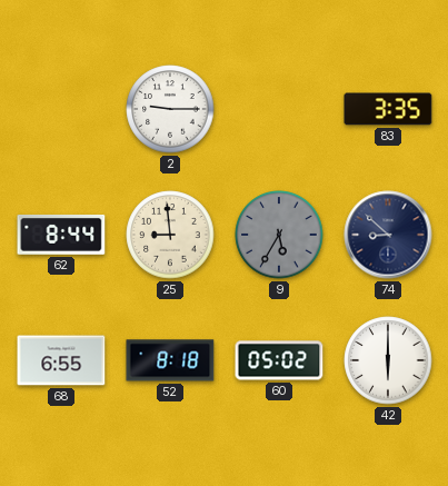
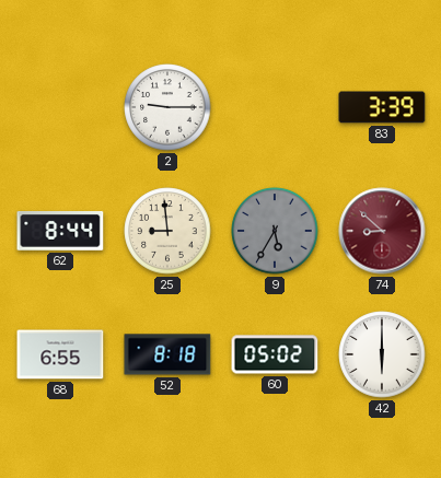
83: 3:35 -> 3:39 (382, 107)
74 dial: navy -> burgundy (382, 231)
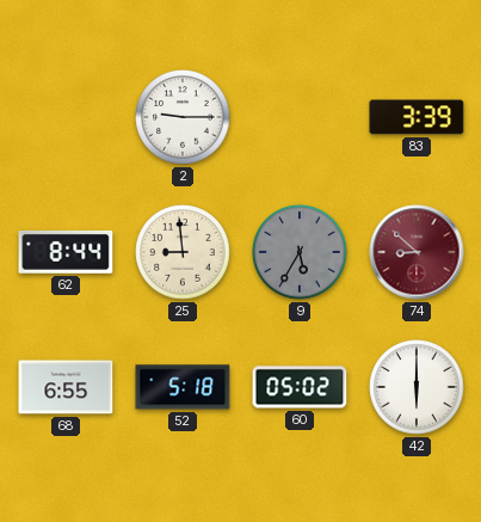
52: 8:18 -> 5:18 (183, 387)
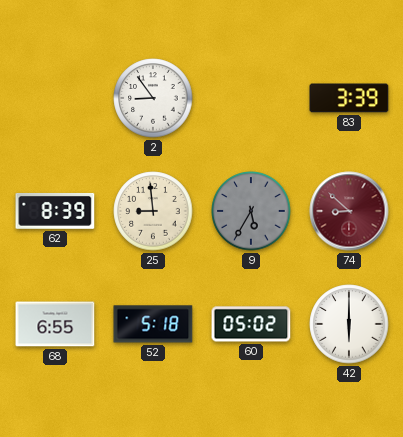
2: 9:15 -> 8:54 (153, 98)
62: 8:44 -> 8:39 (55, 211)
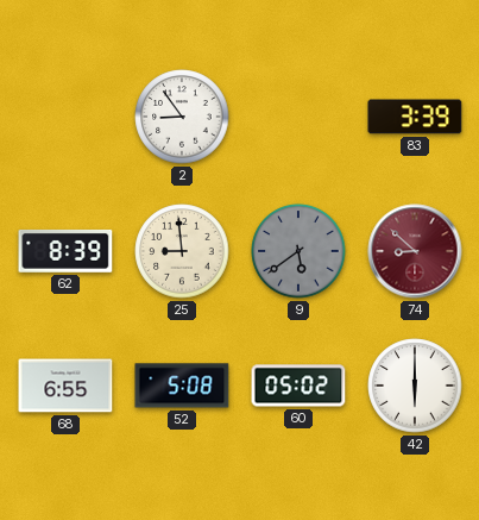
9: 5:35 -> 5:39 (298, 251)
52: 5:18 -> 5:08 (182, 386)
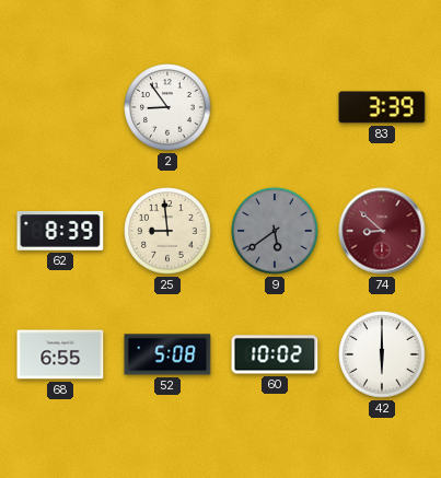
60: 05:02 -> 10:02 (275, 354)
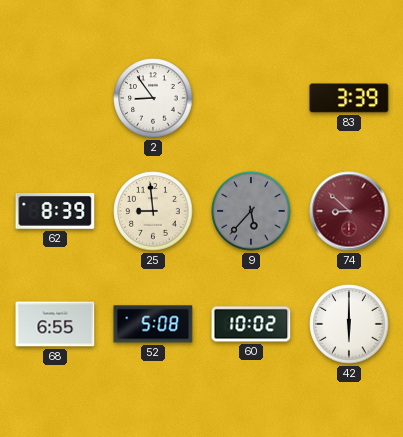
9: 5:39 -> 5:37 (251, 211)
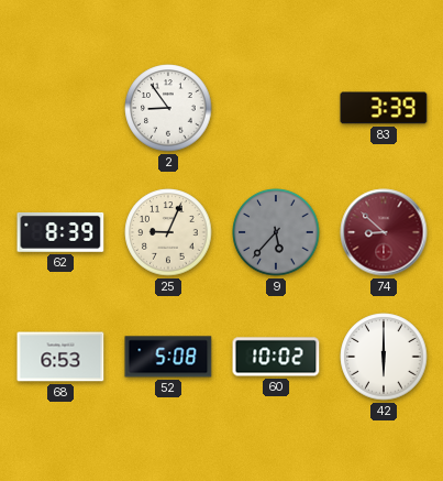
25: 8:59 -> 9:04 (168, 232)
68: 6:55 -> 6:53 (60, 357)
